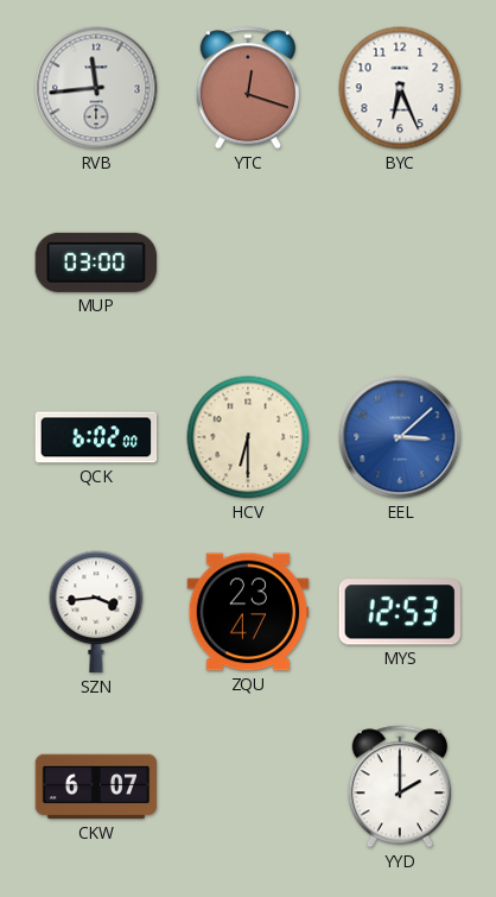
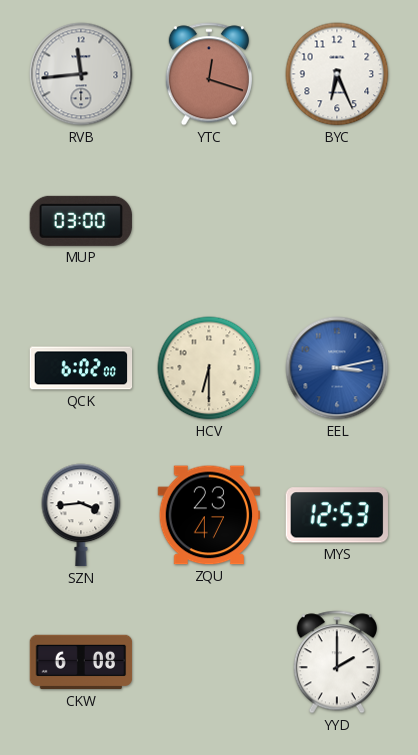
EEL: 3:08 -> 3:13 (337, 368)
CKW: 6:07 -> 6:08 (81, 662)
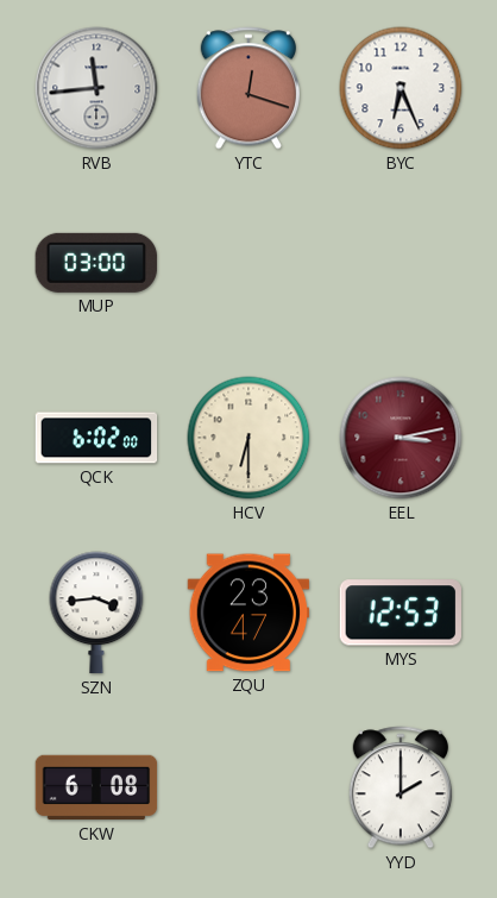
EEL dial: blue -> burgundy (401, 438)
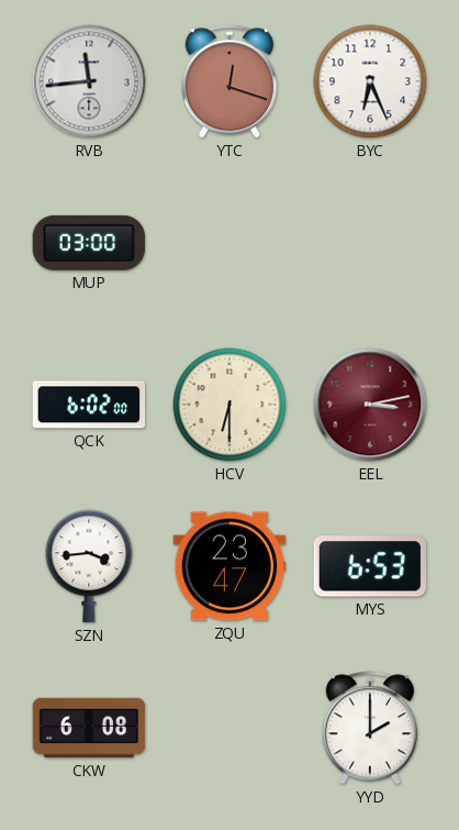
MYS: 12:53 -> 6:53 (370, 566)
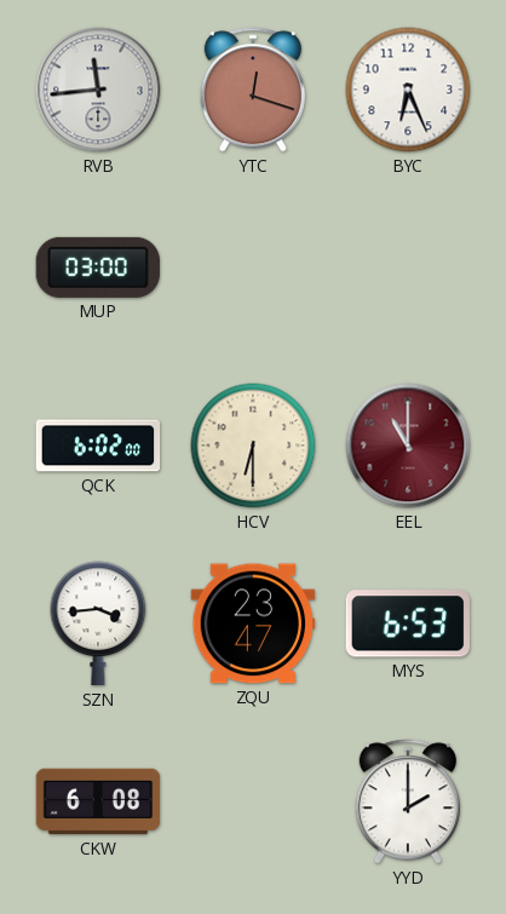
EEL: 3:13 -> 11:00 (408, 445)
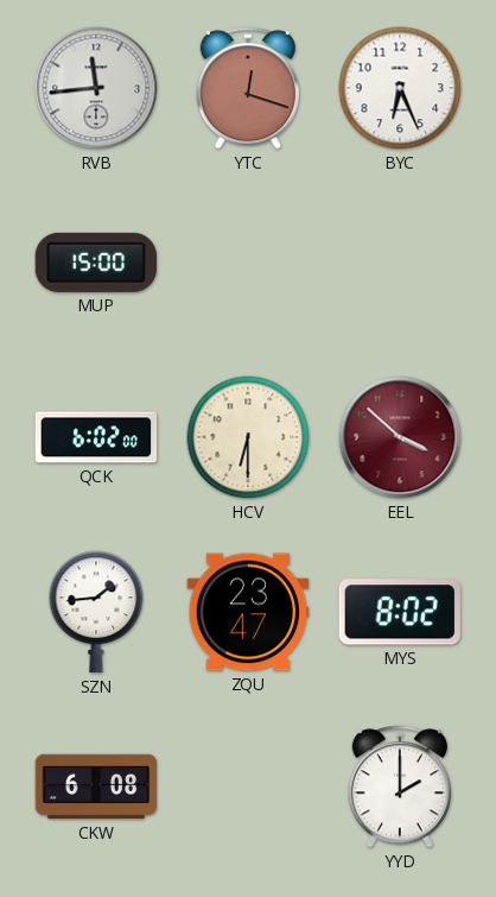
MUP: 03:00 -> 15:00 (95, 263)
EEL: 11:00 -> 3:52 (400, 437)
SZN: 3:44 -> 1:44 (96, 612)
MYS: 6:53 -> 8:02 (400, 612)
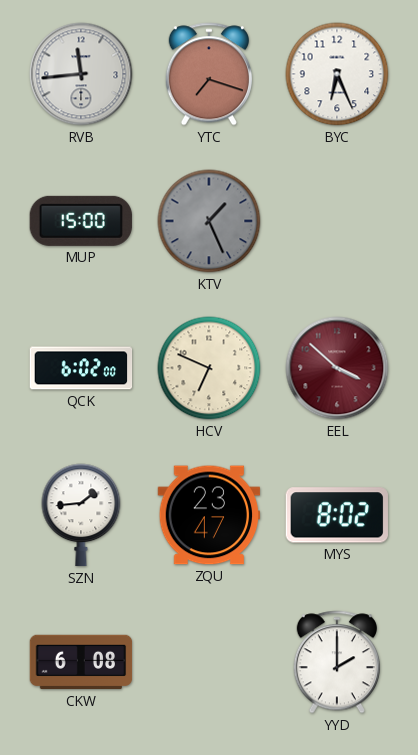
YTC: 12:18 -> 7:18 (209, 74)
KTV: none -> 1:26 (209, 221)
HCV: 6:30 -> 6:49 (209, 368)
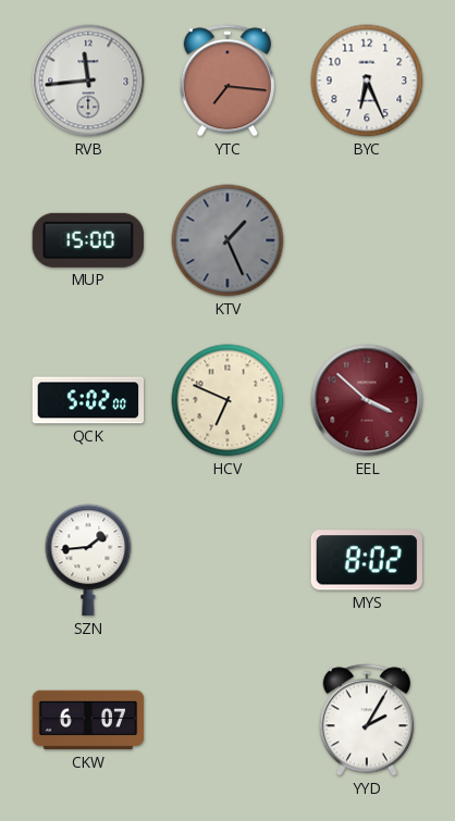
YTC: 7:18 -> 7:16 (228, 80)
QCK: 6:02 -> 5:02 (88, 400)
ZQU: 23:47 -> none (209, 515)
CKW: 6:08 -> 6:07 (88, 720)
YYD: 2:00 -> 2:05 (367, 720)
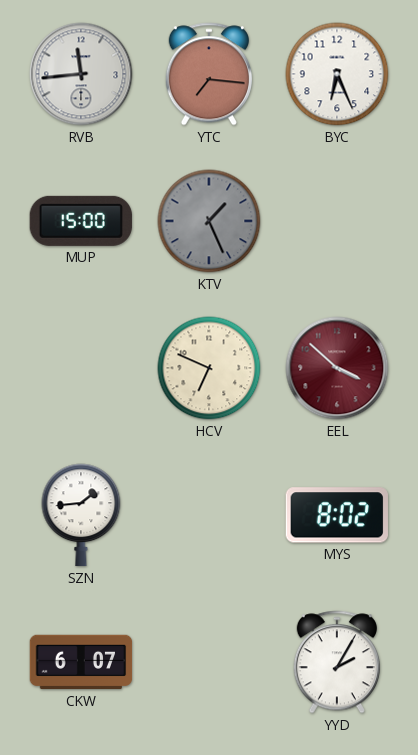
QCK: 5:02 -> none (88, 400)
